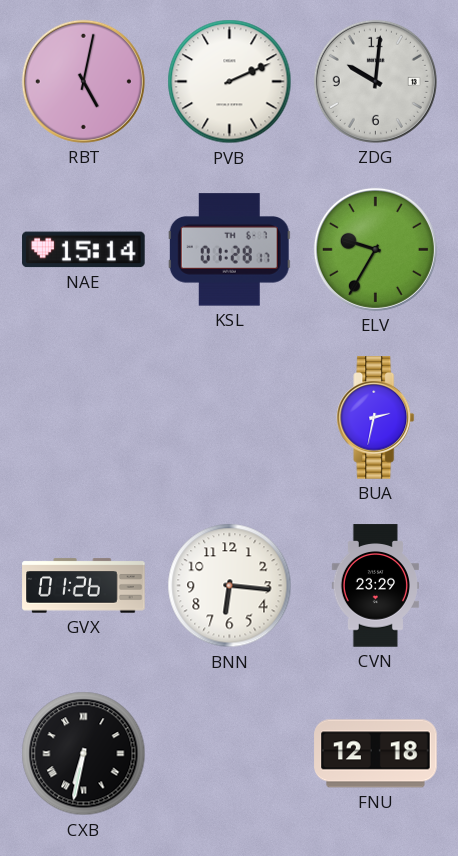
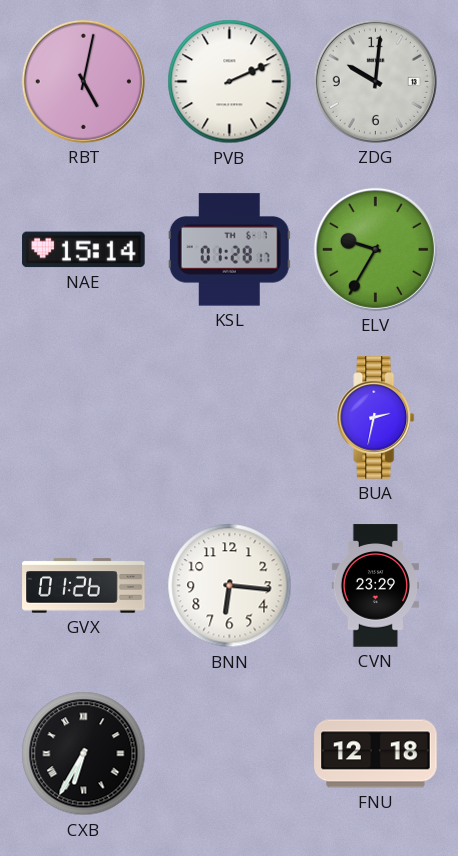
CXB: 6:32 -> 6:35 (84, 754)
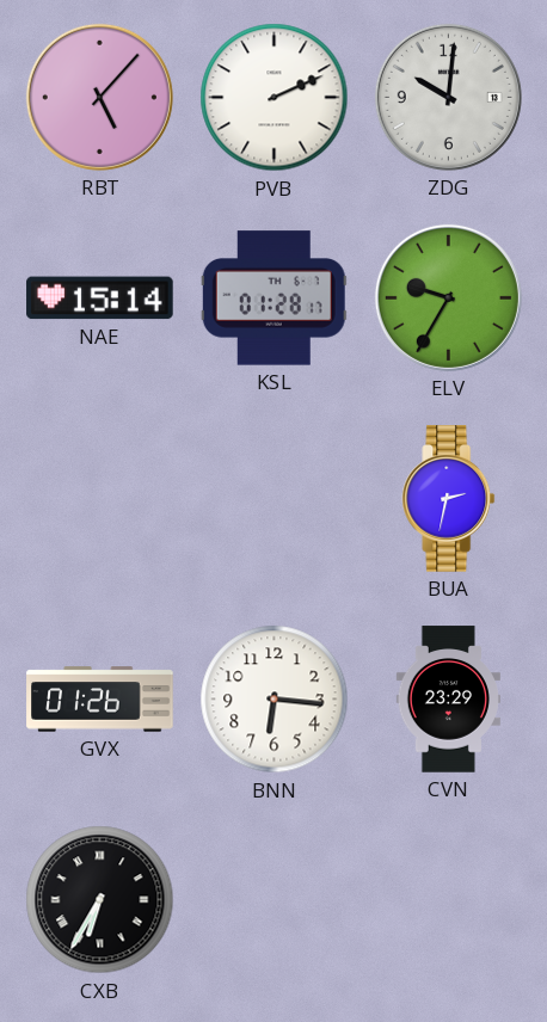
RBT: 5:02 -> 5:07 (99, 97)
FNU: 12:18 -> none (376, 754)
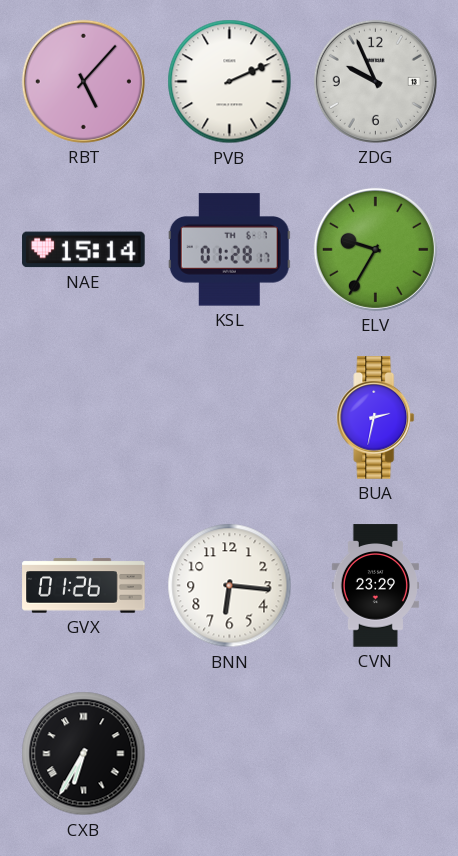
ZDG: 10:01 -> 9:56 (375, 81)
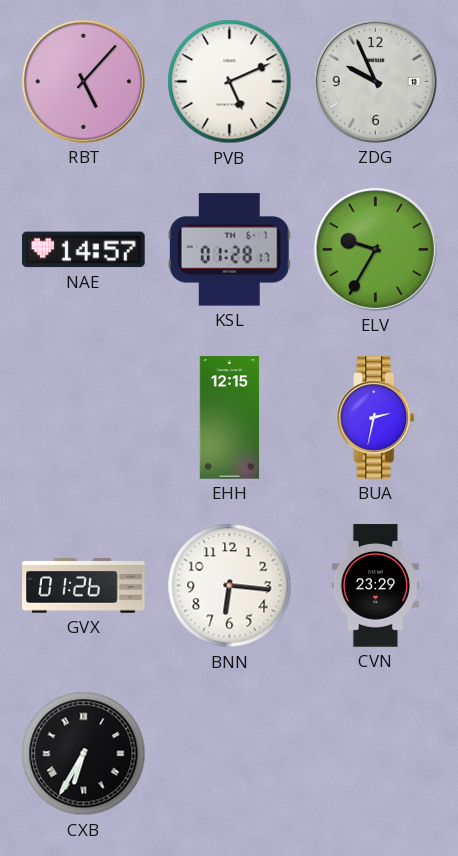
PVB: 2:11 -> 5:11 (230, 82)
NAE: 15:14 -> 14:57 (84, 250)
EHH: none -> 12:15 (230, 418)
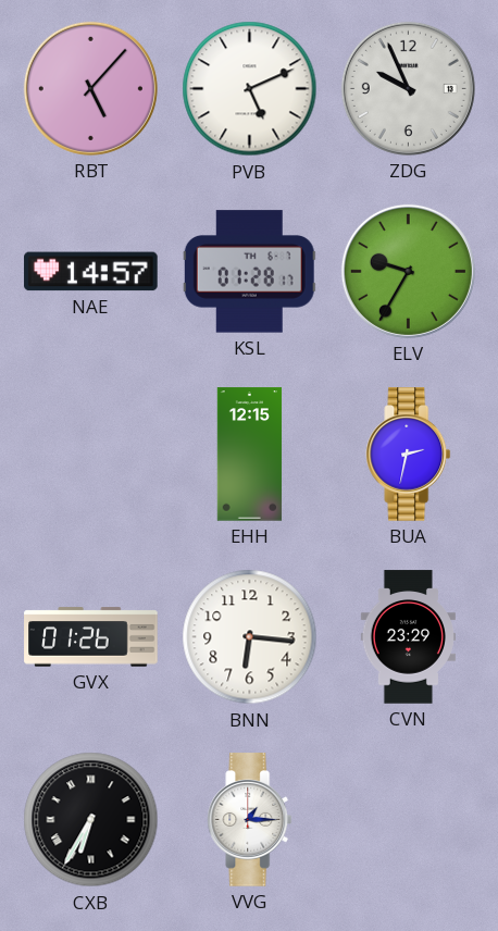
VVG: none -> 1:15 (250, 820)
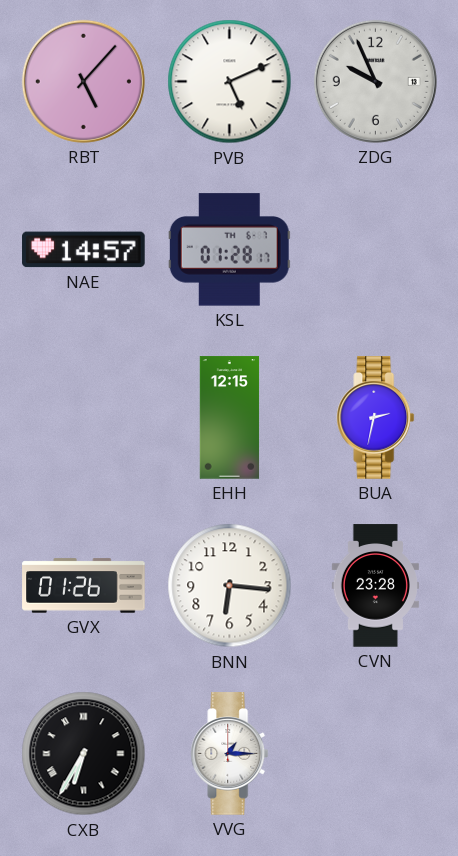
ELV: 9:35 -> none (408, 271)
CVN: 23:29 -> 23:28 (375, 586)
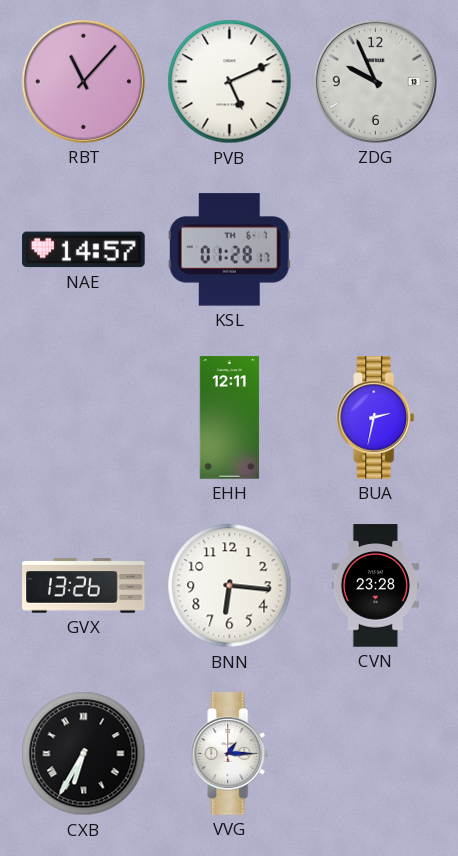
RBT: 5:07 -> 11:07 (83, 81)
EHH: 12:15 -> 12:11 (230, 418)
GVX: 01:26 -> 13:26 (84, 586)
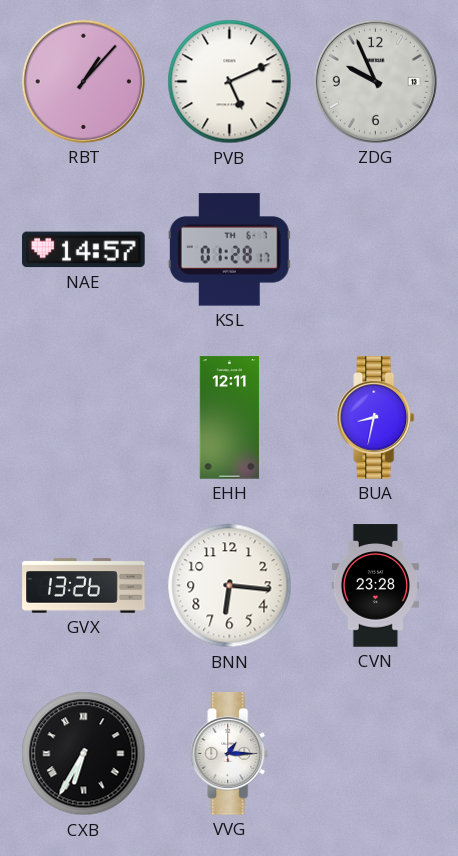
RBT: 11:07 -> 1:07 (83, 81)
BUA: 2:32 -> 8:32 (376, 418)
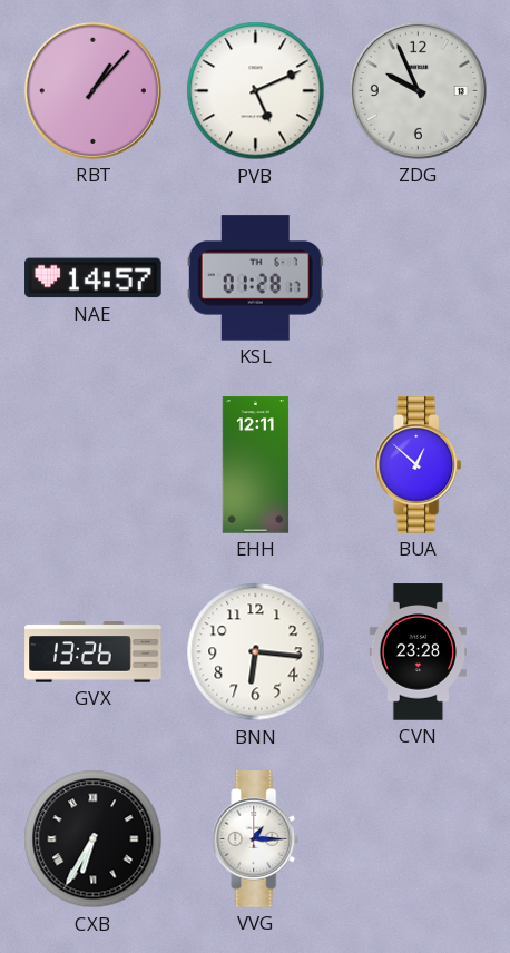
BUA: 8:32 -> 12:52 (419, 465)
